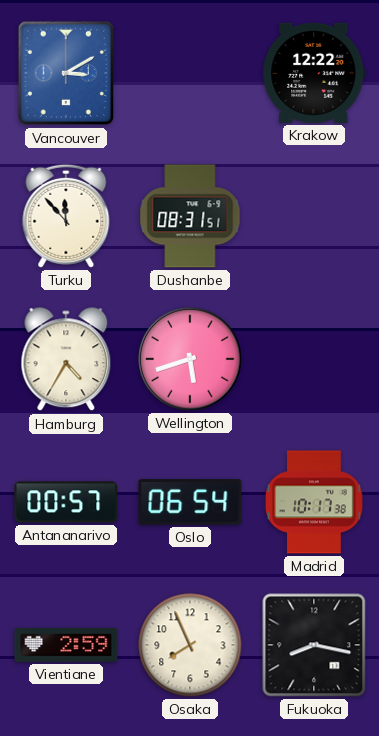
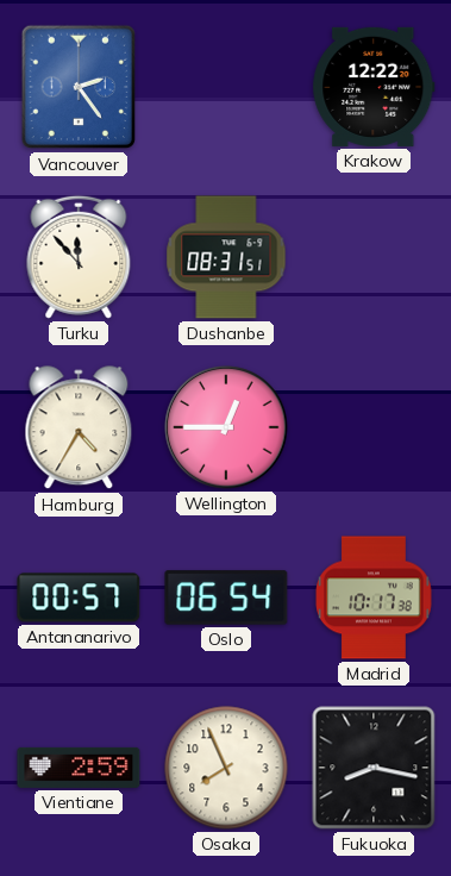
Vancouver: 3:10 -> 2:24 (77, 87)
Wellington: 5:42 -> 12:45 (226, 427)
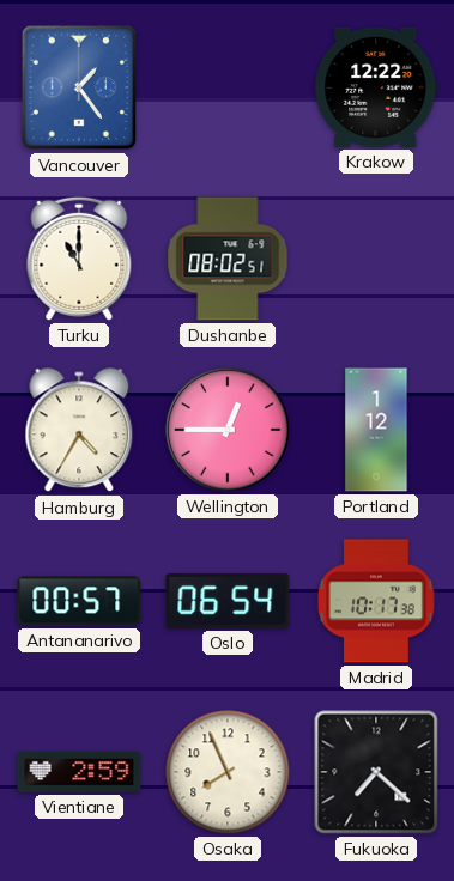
Vancouver: 2:24 -> 1:24 (78, 87)
Turku: 11:53 -> 11:00 (79, 259)
Dushanbe: 08:31 -> 08:02 (228, 259)
Portland: none -> 1:12 (376, 430)
Fukuoka: 8:17 -> 7:22 (376, 772)
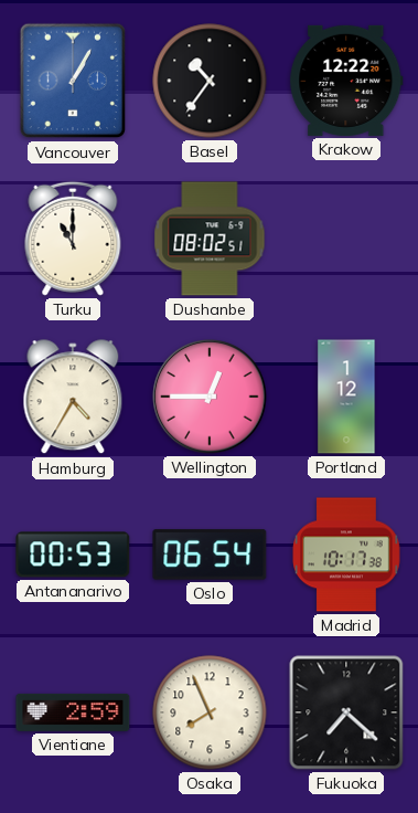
Vancouver: 1:24 -> 1:05 (72, 81)
Basel: none -> 10:36 (210, 81)
Antananarivo: 00:57 -> 00:53 (73, 555)
